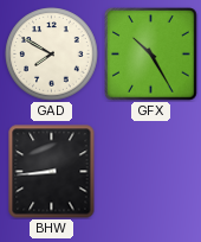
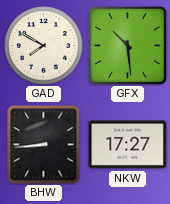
GFX: 10:25 -> 10:29 (128, 46)
NKW: none -> 17:27 (128, 145)
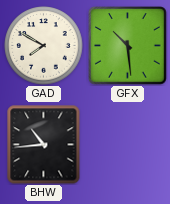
BHW: 8:44 -> 10:44 (44, 145)
NKW: 17:27 -> none (128, 145)
